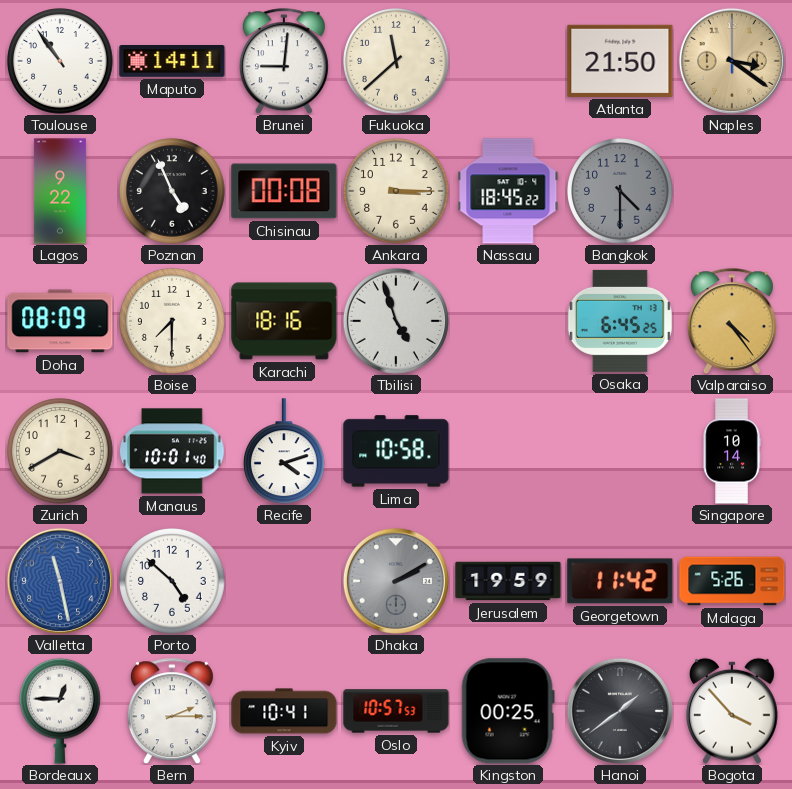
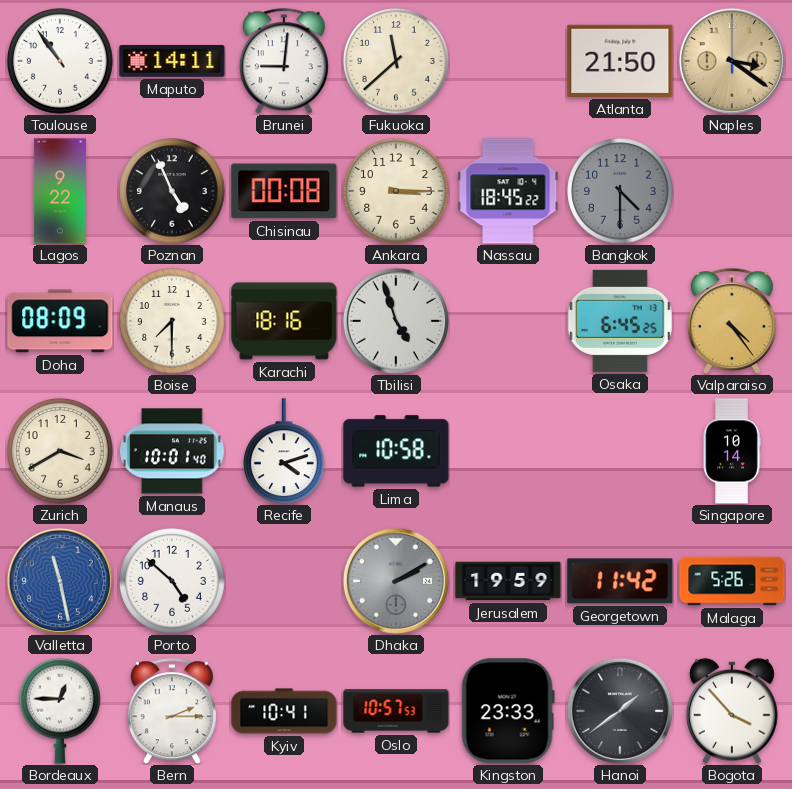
Kingston: 00:25 -> 23:33 (508, 711)
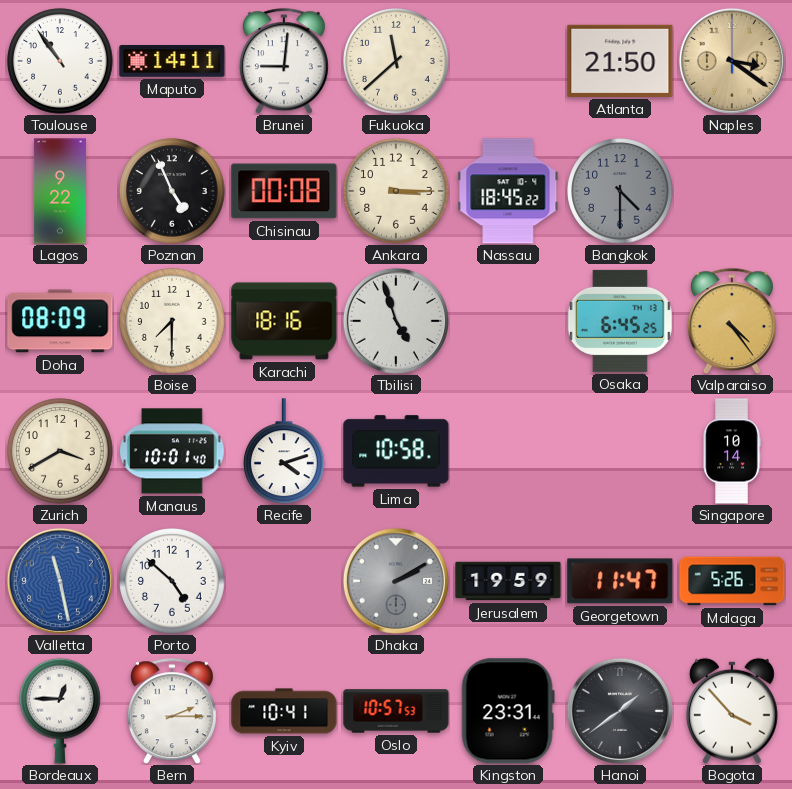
Georgetown: 11:42 -> 11:47 (620, 581)
Kingston: 23:33 -> 23:31 (508, 711)
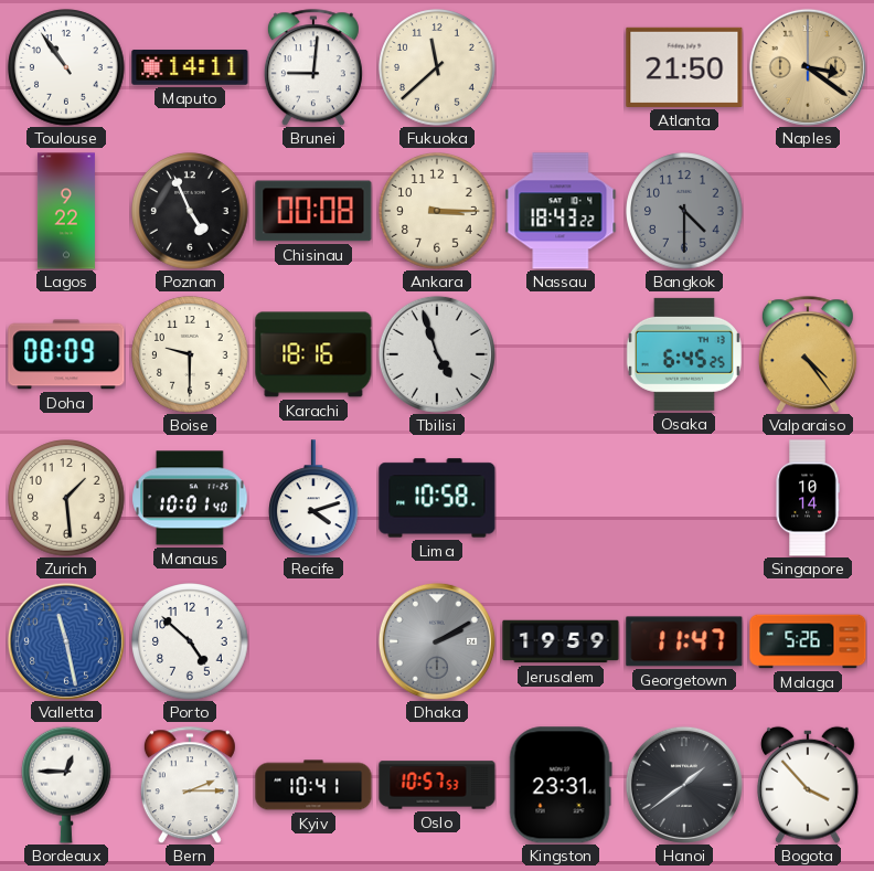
Nassau: 18:45 -> 18:43 (561, 211)
Boise: 7:30 -> 9:30 (190, 354)
Zurich: 3:40 -> 1:29 (66, 498)
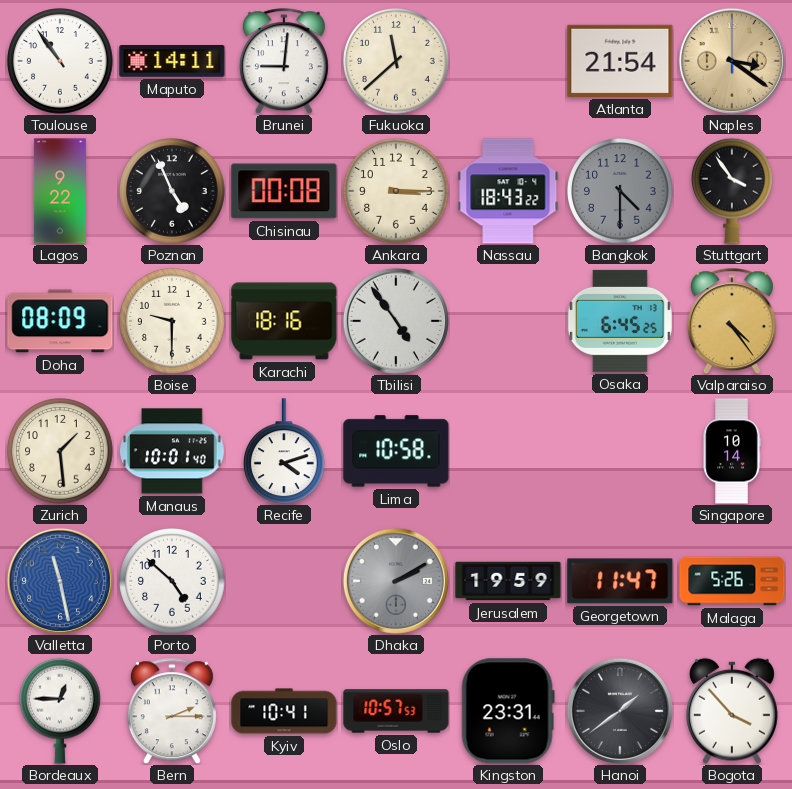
Atlanta: 21:50 -> 21:54 (620, 61)
Stuttgart: none -> 3:54 (733, 191)
Tbilisi: 4:57 -> 4:54 (396, 321)
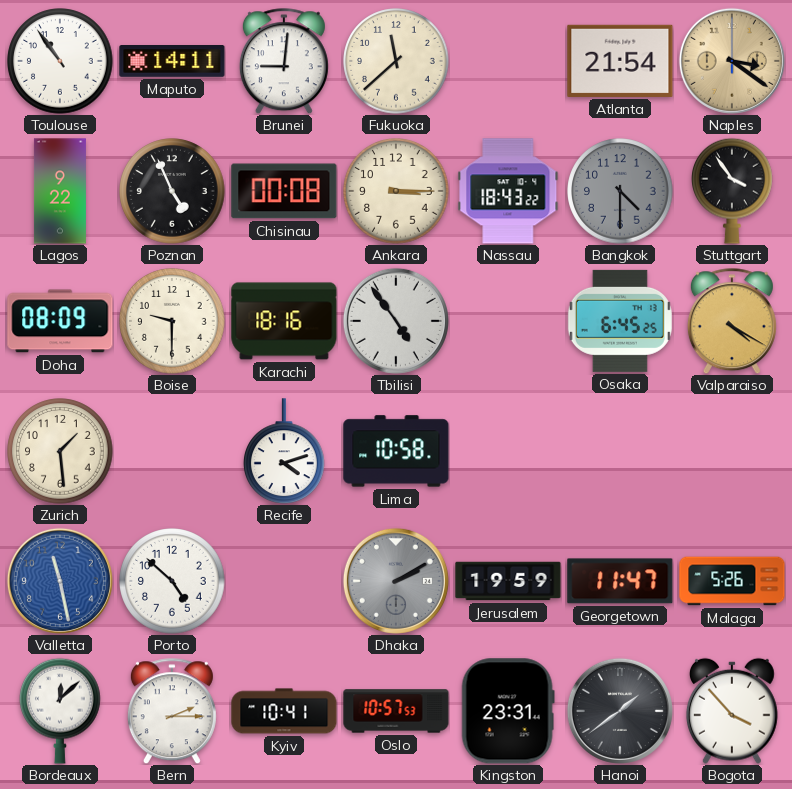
Valparaiso: 4:24 -> 4:20 (732, 321)
Manaus: 10:01 -> none (172, 451)
Singapore: 10:14 -> none (732, 451)
Bordeaux: 12:45 -> 12:08 (61, 711)
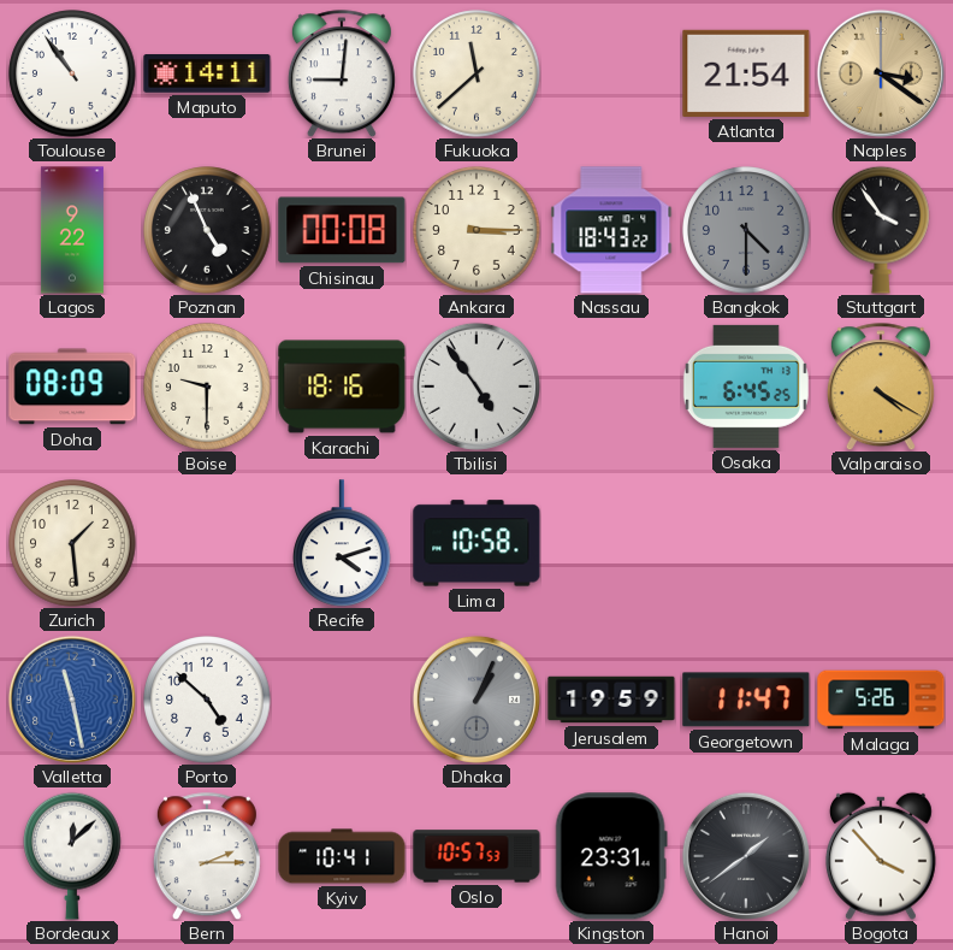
Dhaka: 2:10 -> 1:04 (476, 700)
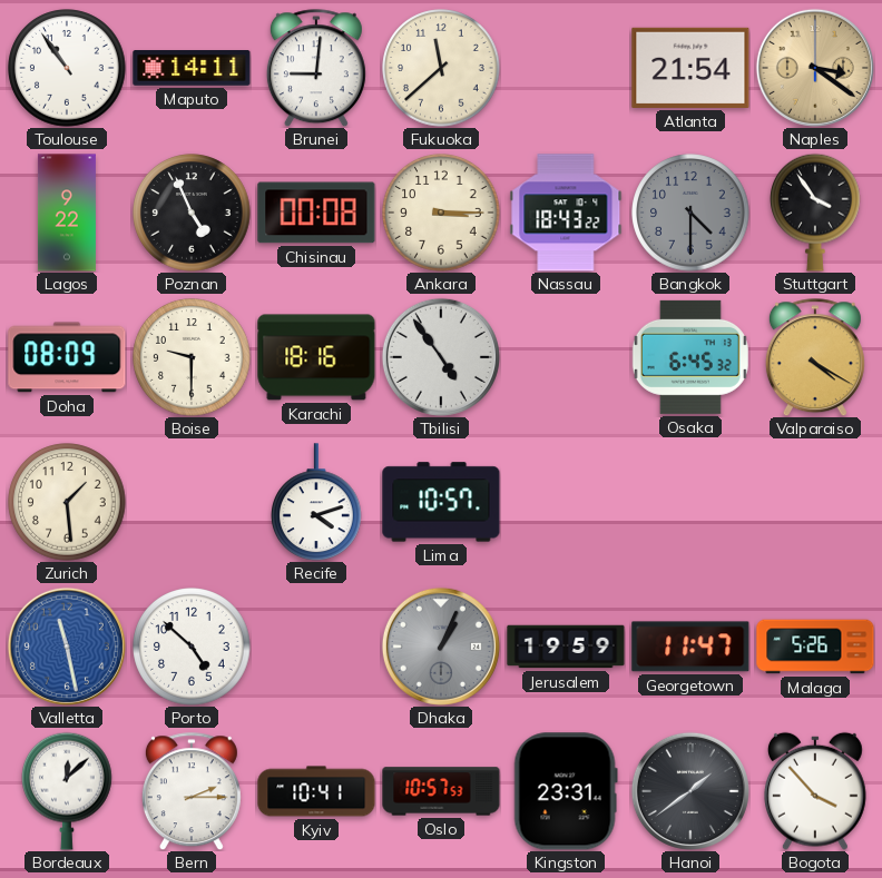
Osaka: 6:45:25 -> 6:45:32 (690, 357)
Lima: 10:58 -> 10:57 (441, 502)
